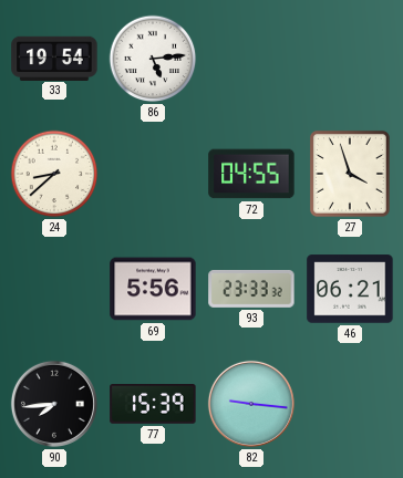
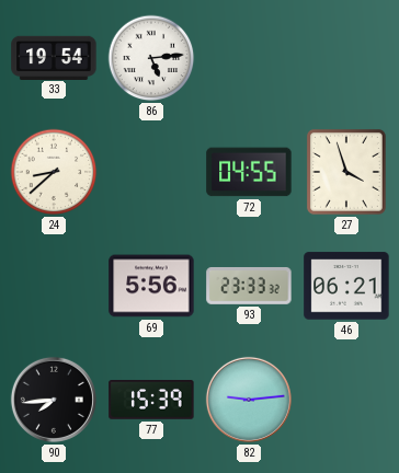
82: 9:16 -> 9:14 (249, 400)
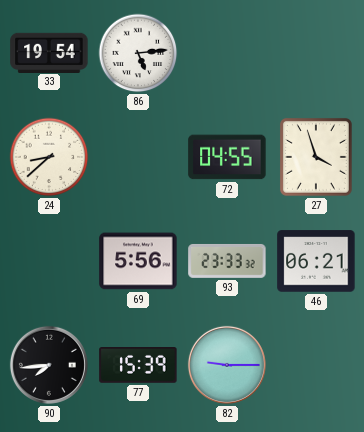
82: 9:14 -> 9:15 (227, 365)
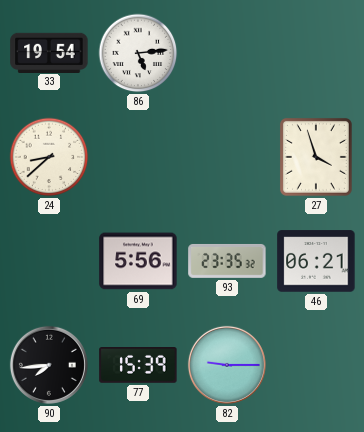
72: 04:55 -> none (227, 157)
93: 23:33 -> 23:35 (227, 261)
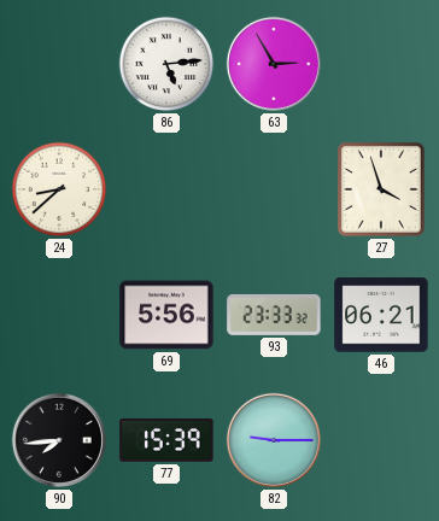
33: 19:54 -> none (49, 52)
63: none -> 2:55 (274, 64)
93: 23:35 -> 23:33 (274, 315)
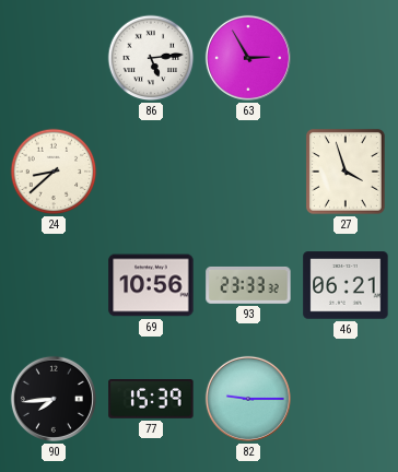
69: 5:56 -> 10:56 (151, 285)
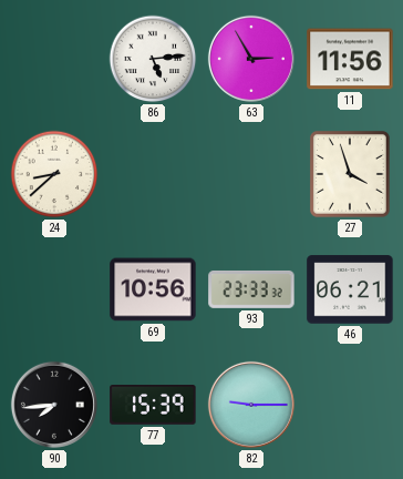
11: none -> 11:56 (350, 59)
